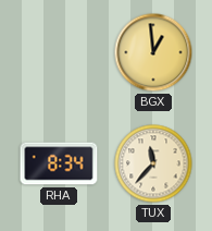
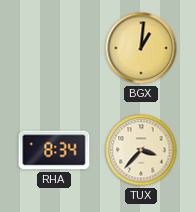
BGX: 12:59 -> 1:01 (141, 48)
TUX: 11:37 -> 3:37 (141, 150)
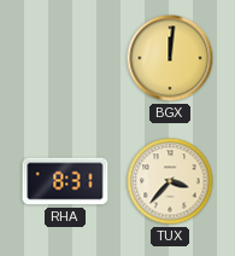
BGX: 1:01 -> 12:01 (170, 58)
RHA: 8:34 -> 8:31 (65, 181)
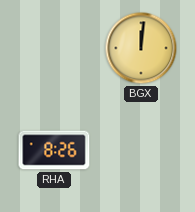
RHA: 8:31 -> 8:26 (54, 150)
TUX: 3:37 -> none (170, 181)
